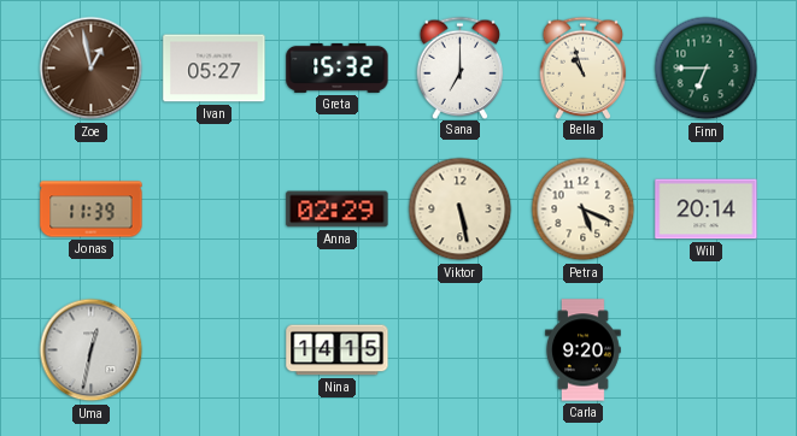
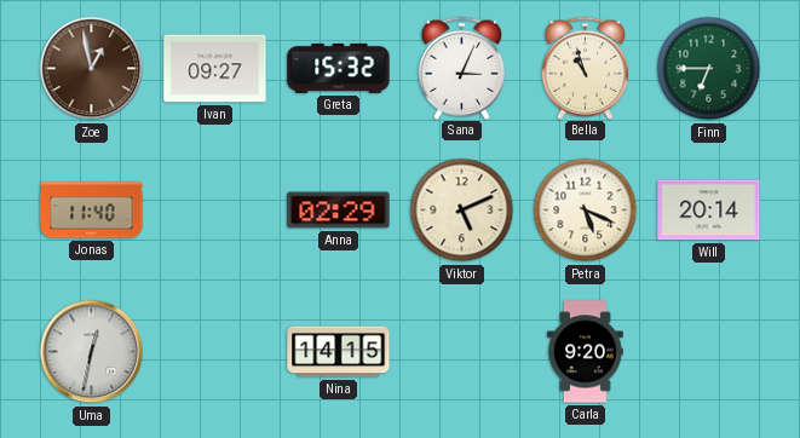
Ivan: 05:27 -> 09:27 (215, 69)
Sana: 7:00 -> 3:04 (462, 68)
Jonas: 11:39 -> 11:40 (92, 211)
Viktor: 5:28 -> 5:11 (462, 211)
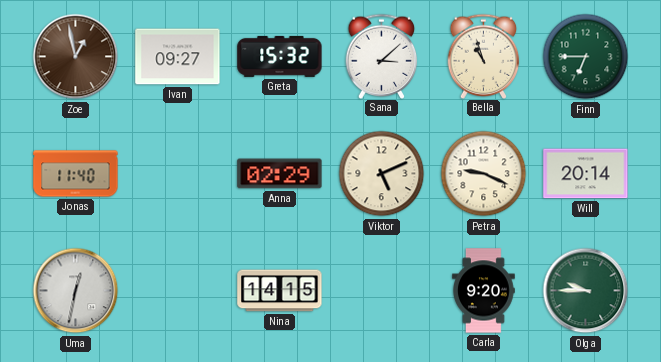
Sana: 3:04 -> 3:08 (382, 56)
Petra: 5:19 -> 9:19 (484, 174)
Olga: none -> 9:45 (586, 291)
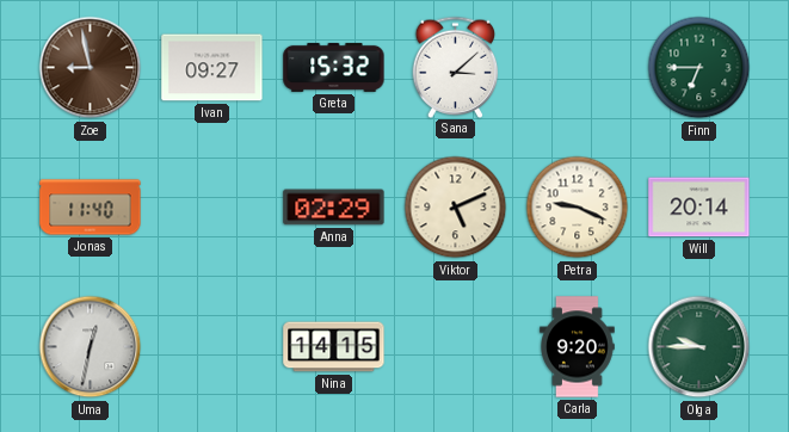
Zoe: 12:58 -> 8:58 (91, 68)
Bella: 10:57 -> none (484, 56)
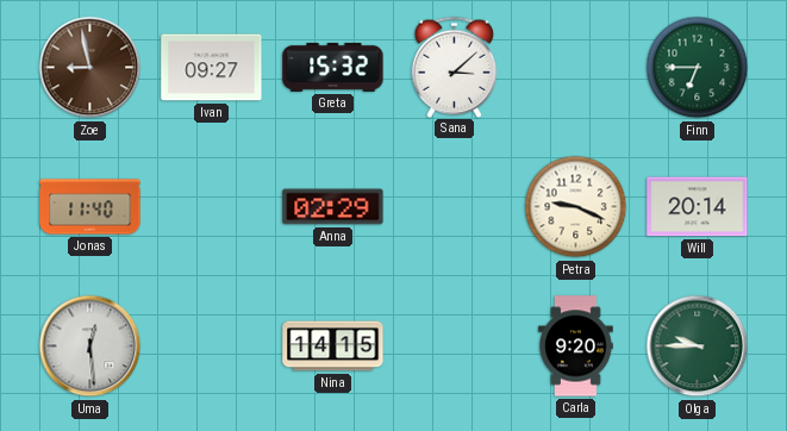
Viktor: 5:11 -> none (456, 208)
Uma: 12:32 -> 12:29 (90, 346)
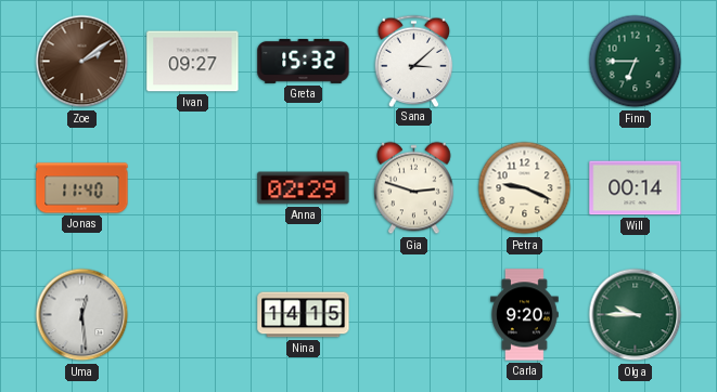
Zoe: 8:58 -> 2:09 (82, 62)
Gia: none -> 2:48 (414, 188)
Will: 20:14 -> 00:14 (636, 188)
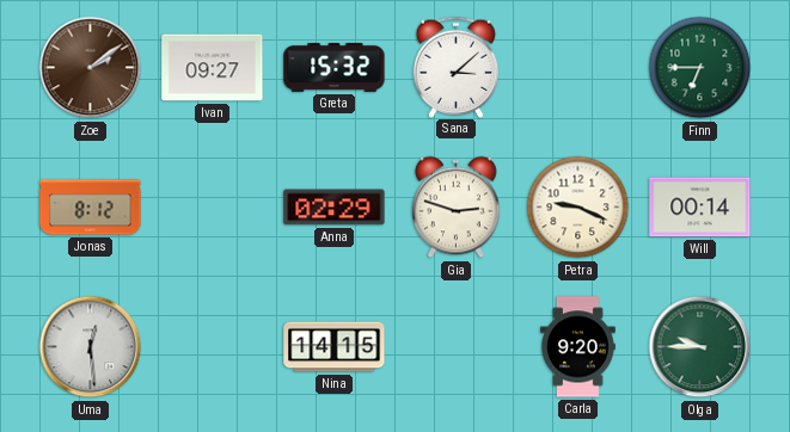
Jonas: 11:40 -> 8:12 (91, 208)
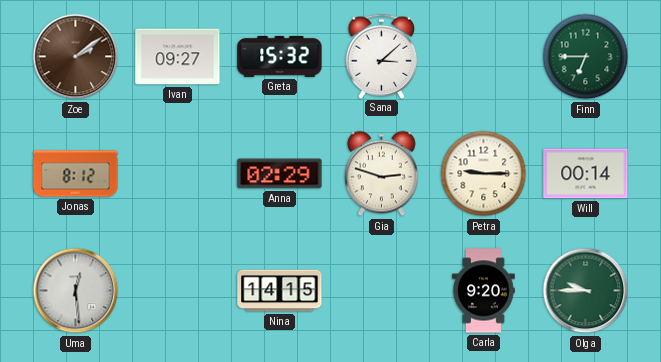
Petra: 9:19 -> 9:15 (484, 174)
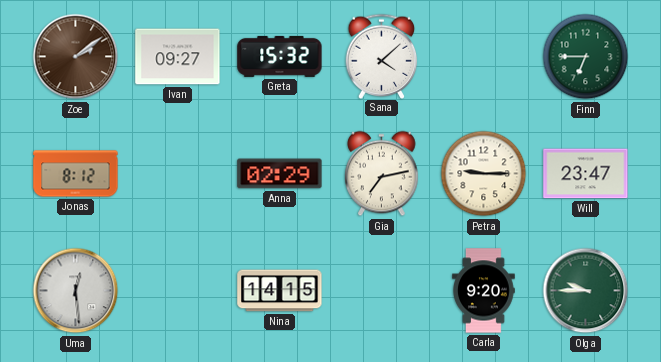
Sana: 3:08 -> 4:08 (382, 56)
Gia: 2:48 -> 7:13 (382, 174)
Will: 00:14 -> 23:47 (586, 174)
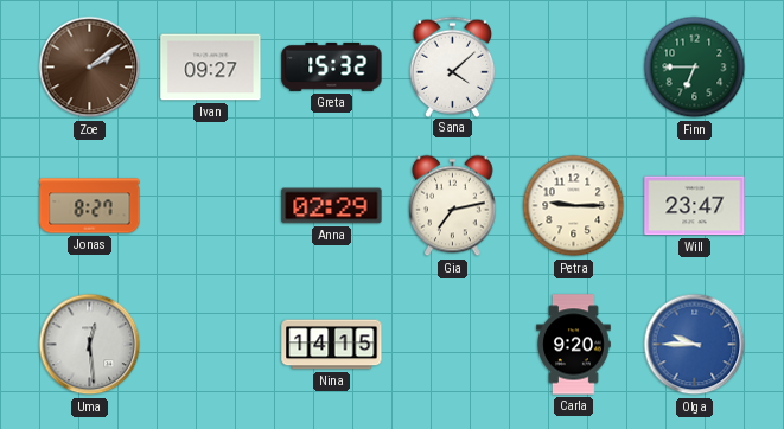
Jonas: 8:12 -> 8:27 (90, 206)
Olga dial: green -> blue (695, 345)
